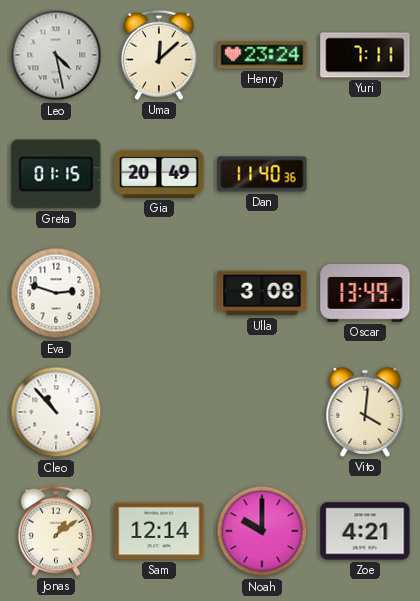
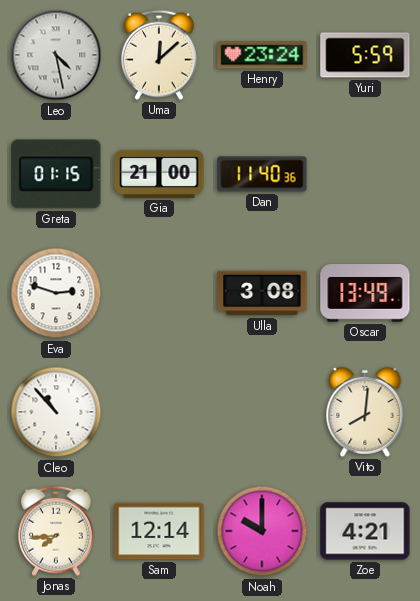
Yuri: 7:11 -> 5:59 (365, 55)
Gia: 20:49 -> 21:00 (159, 174)
Vito: 4:01 -> 8:01 (365, 412)
Jonas: 1:09 -> 7:44 (56, 531)
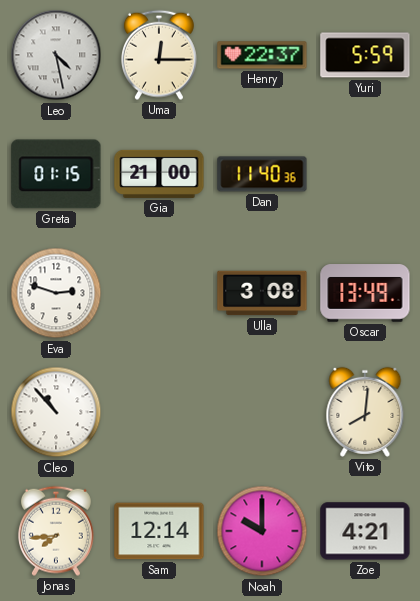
Uma: 12:08 -> 12:15 (159, 55)
Henry: 23:24 -> 22:37 (262, 55)
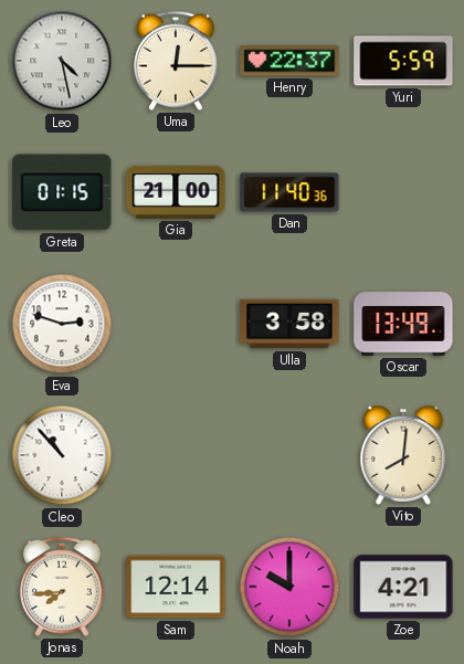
Ulla: 3:08 -> 3:58 (289, 324)
